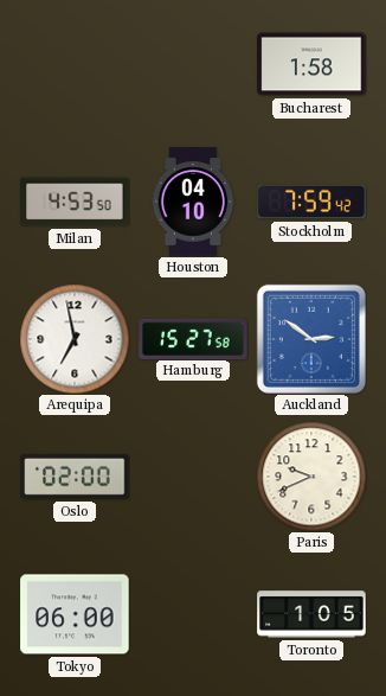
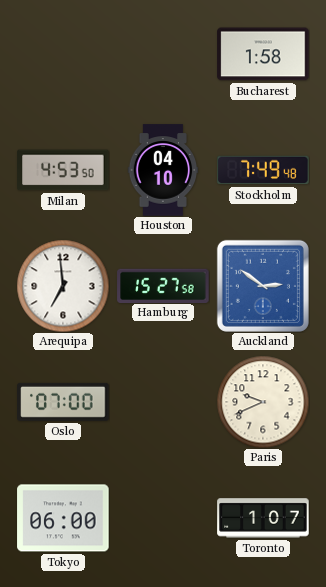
Stockholm: 7:59 -> 7:49 (263, 170)
Arequipa: 6:58 -> 6:59 (63, 286)
Oslo: 02:00 -> 07:00 (63, 402)
Toronto: 1:05 -> 1:07 (263, 518)
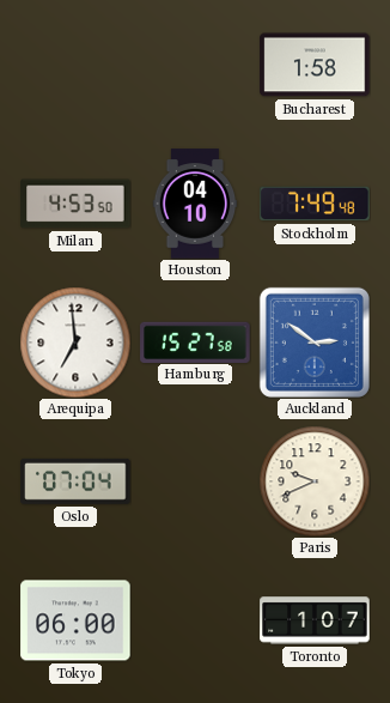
Oslo: 07:00 -> 07:04 (75, 481)
